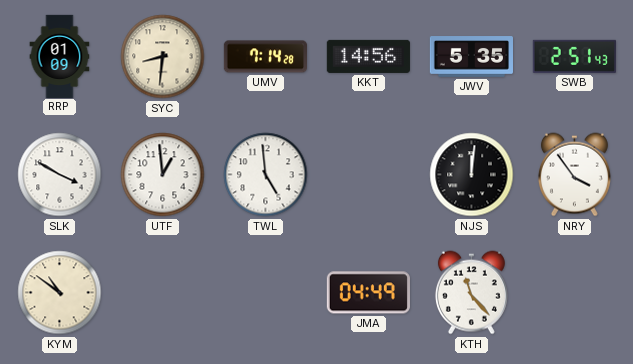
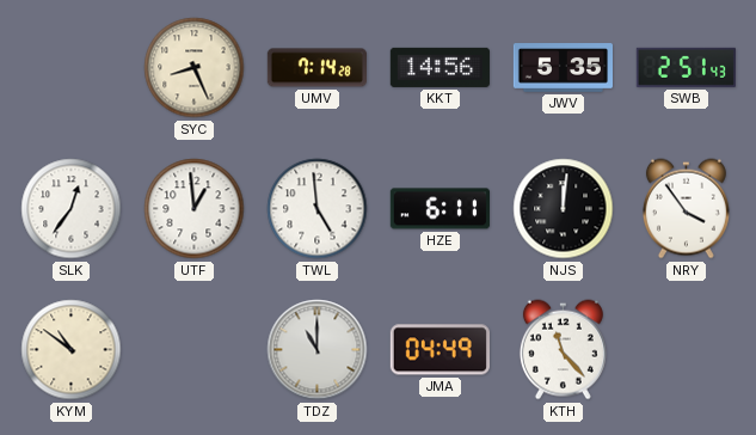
RRP: 01:09 -> none (60, 56)
SYC: 8:31 -> 8:26 (195, 68)
SLK: 3:50 -> 12:36 (72, 209)
HZE: none -> 6:11 (440, 209)
TDZ: none -> 11:00 (318, 350)
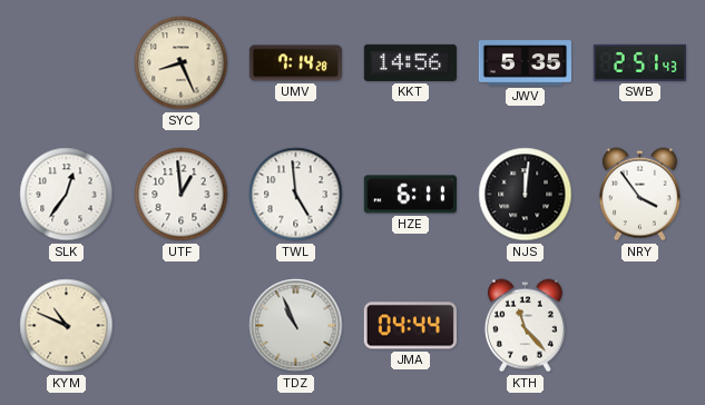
KYM: 10:51 -> 10:49 (67, 326)
TDZ: 11:00 -> 10:56 (296, 326)
JMA: 04:49 -> 04:44 (410, 326)
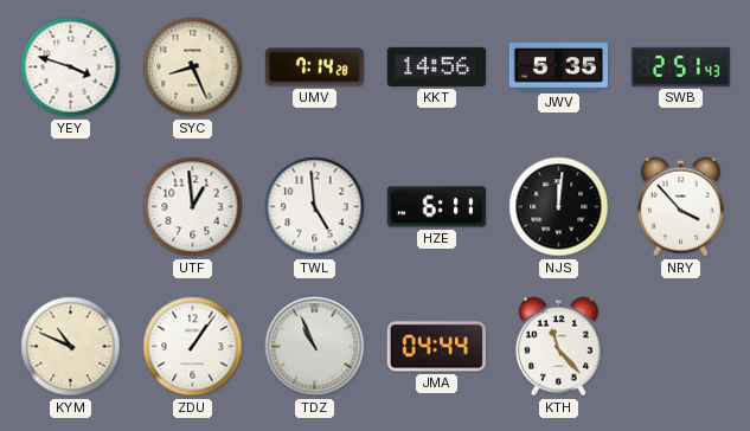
YEY: none -> 3:48 (71, 67)
SLK: 12:36 -> none (67, 195)
NRY: 3:54 -> 3:53 (680, 207)
ZDU: none -> 1:06 (193, 347)
